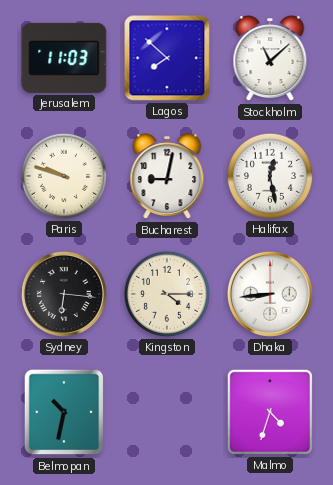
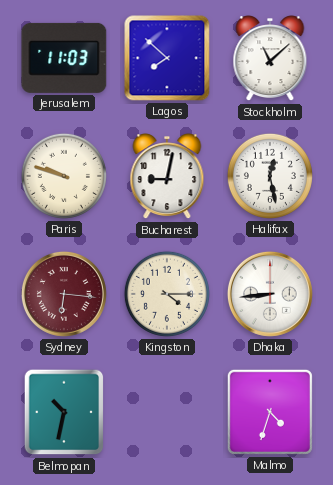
Sydney dial: black -> burgundy (64, 294)
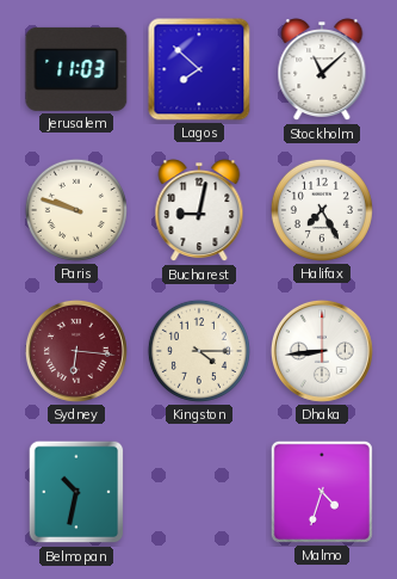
Halifax: 12:28 -> 7:25 (322, 210)
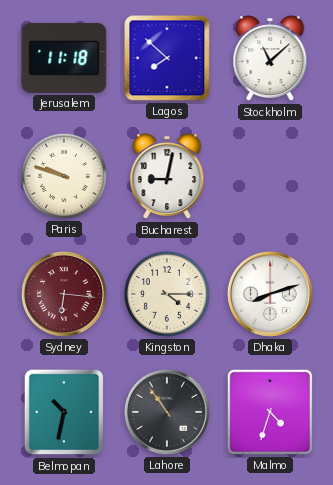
Jerusalem: 11:03 -> 11:18 (64, 58)
Halifax: 7:25 -> none (322, 210)
Dhaka: 8:44 -> 8:12 (270, 294)
Lahore: none -> 10:54 (167, 412)
